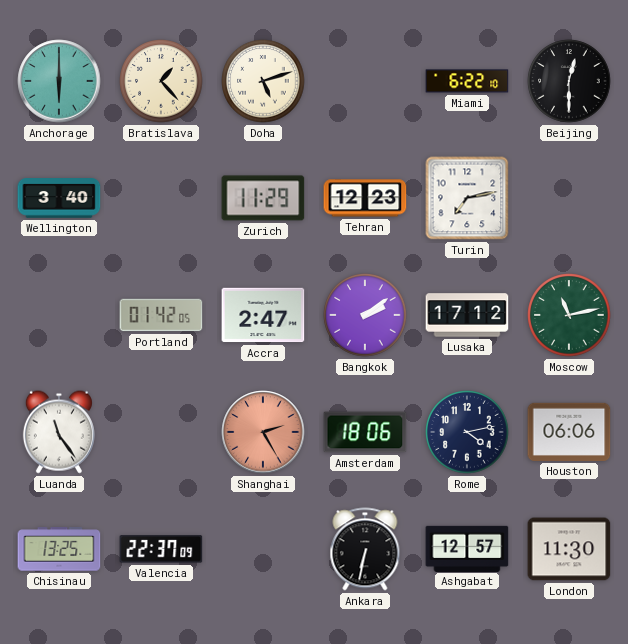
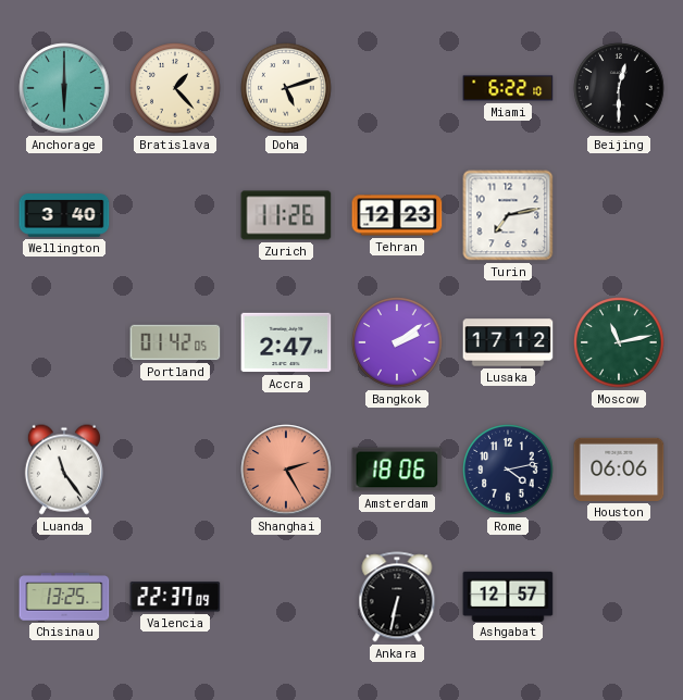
Zurich: 11:29 -> 11:26 (286, 215)
London: 11:30 -> none (569, 549)
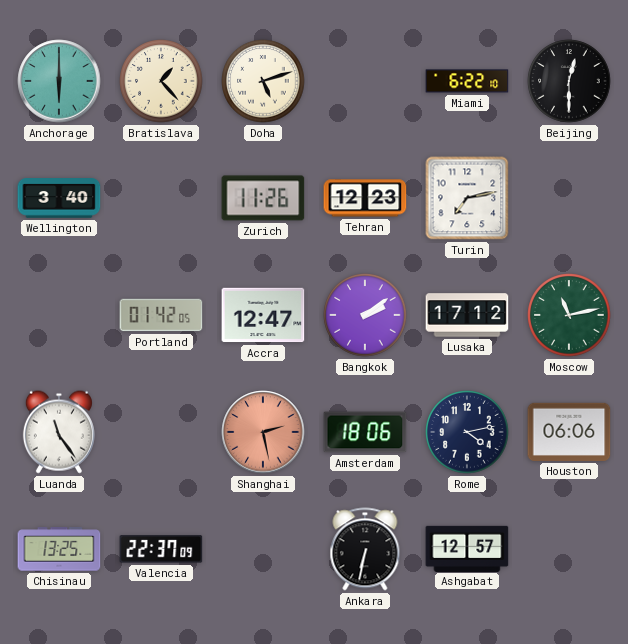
Accra: 2:47 -> 12:47 (263, 315)
Shanghai: 2:25 -> 2:28 (263, 432)
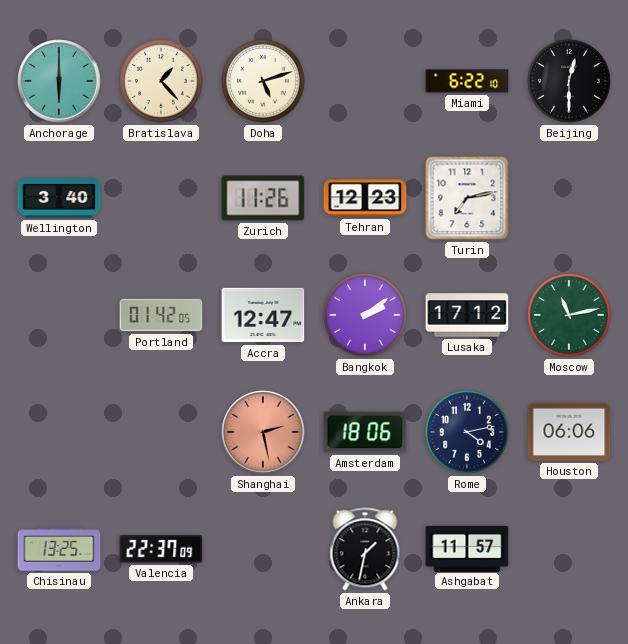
Luanda: 11:24 -> none (59, 432)
Ankara: 6:32 -> 1:32 (365, 549)
Ashgabat: 12:57 -> 11:57 (467, 548)
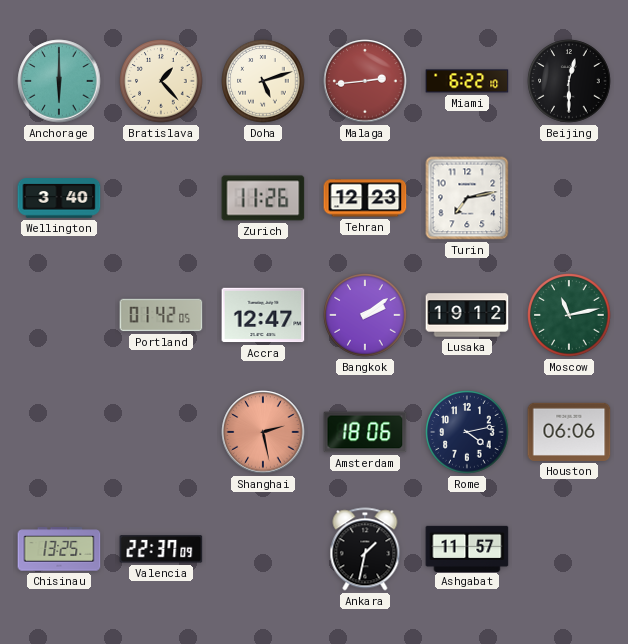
Malaga: none -> 2:44 (365, 81)
Lusaka: 17:12 -> 19:12 (467, 315)
